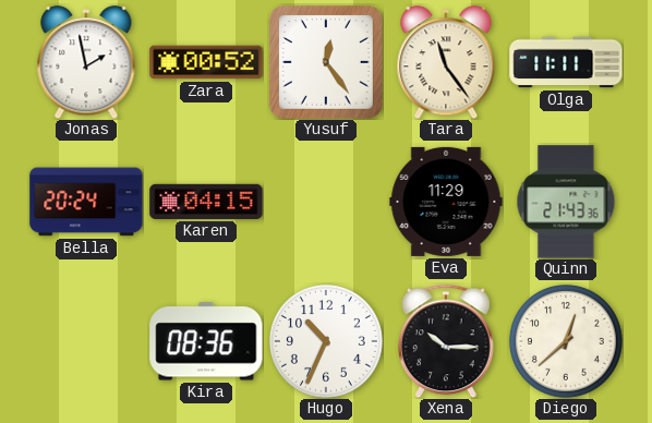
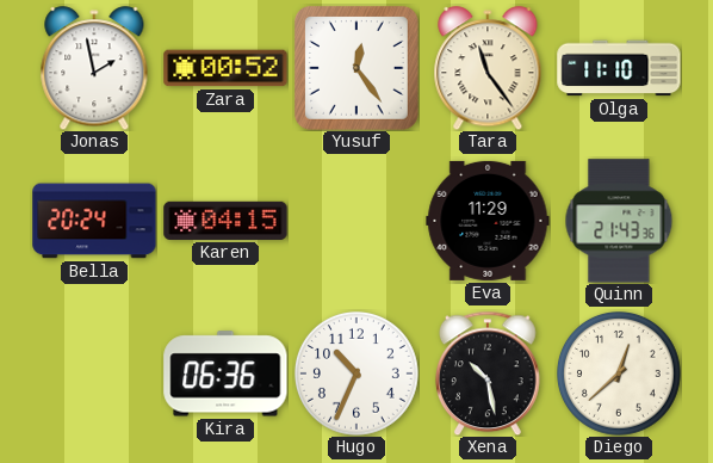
Olga: 11:11 -> 11:10 (619, 68)
Kira: 08:36 -> 06:36 (225, 374)
Xena: 10:15 -> 10:28 (489, 374)
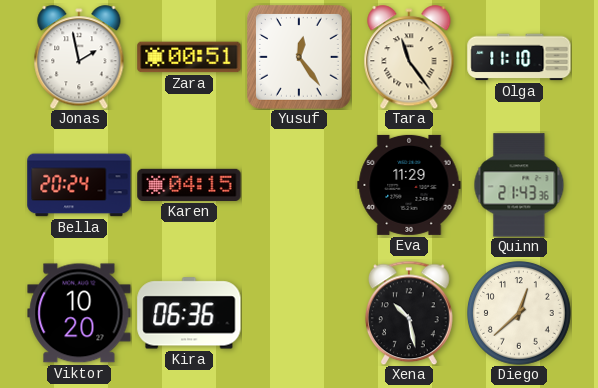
Zara: 00:52 -> 00:51 (189, 57)
Viktor: none -> 10:20 (79, 313)
Hugo: 10:34 -> none (358, 375)
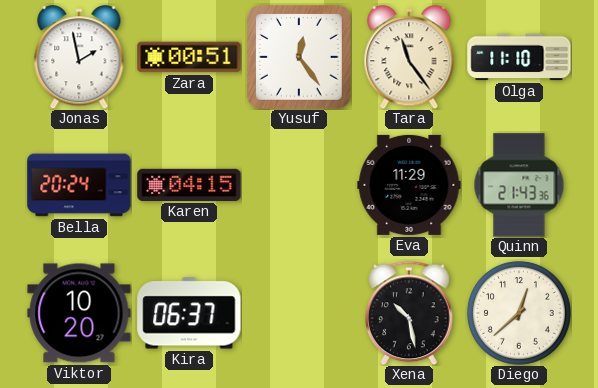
Kira: 06:36 -> 06:37 (189, 313)
